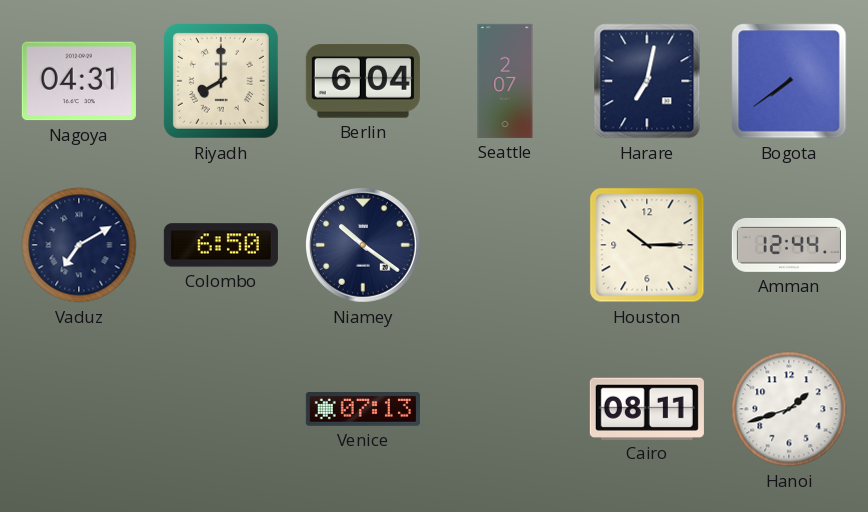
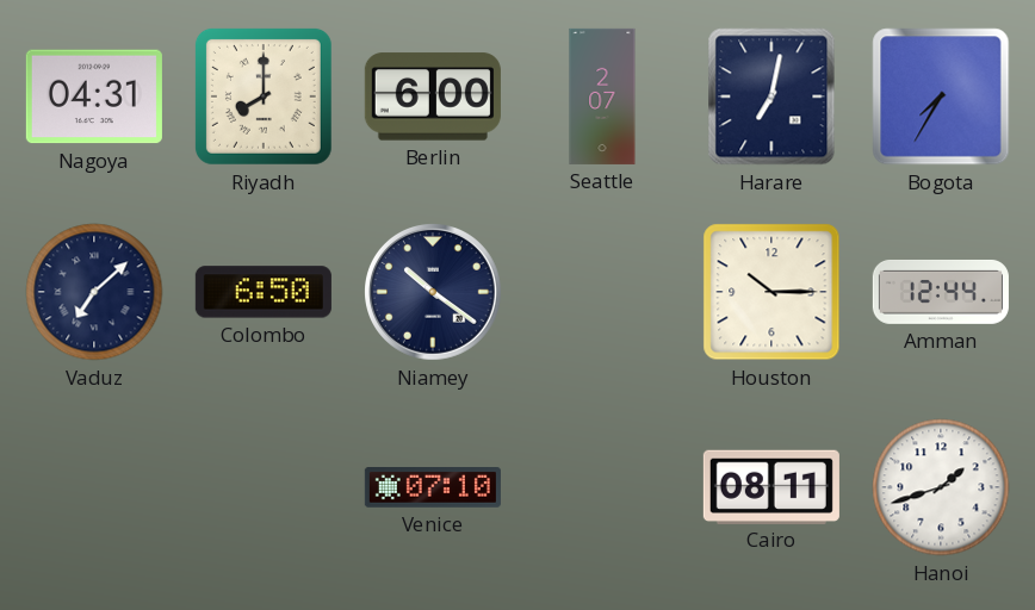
Berlin: 6:04 -> 6:00 (433, 97)
Bogota: 7:39 -> 7:35 (941, 97)
Vaduz: 7:10 -> 7:08 (94, 292)
Venice: 07:13 -> 07:10 (433, 487)
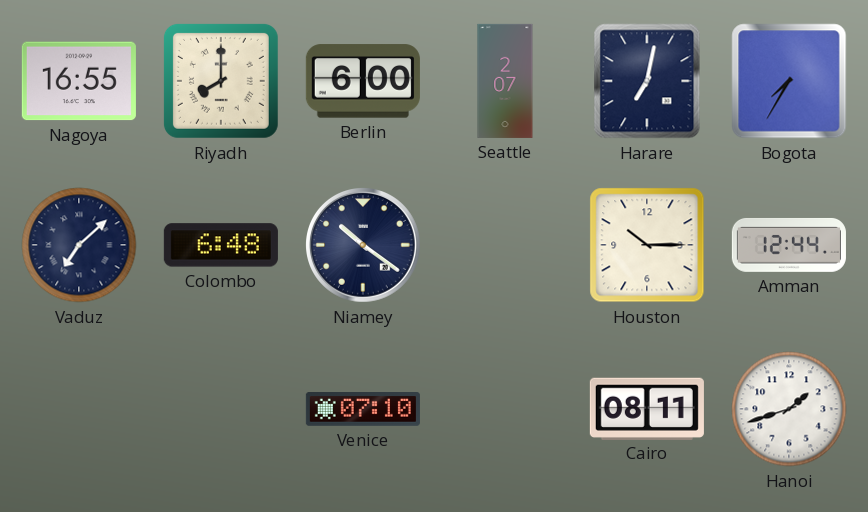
Nagoya: 04:31 -> 16:55 (79, 81)
Colombo: 6:50 -> 6:48 (221, 245)
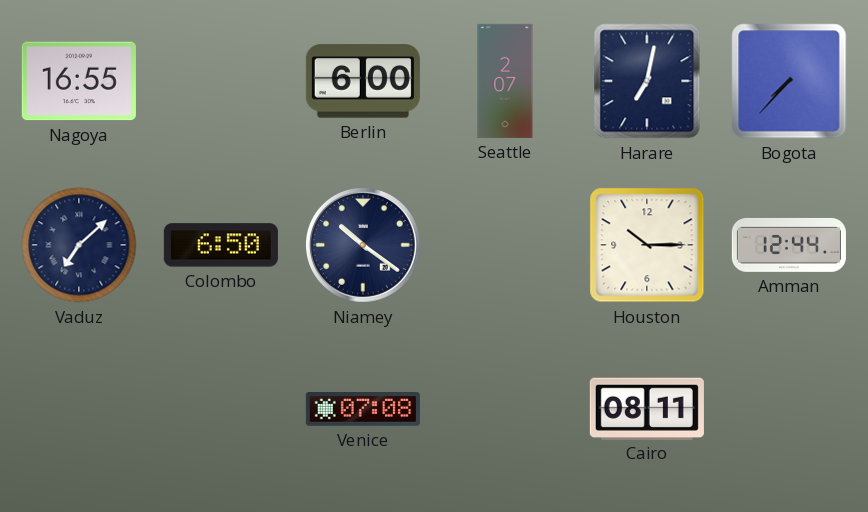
Riyadh: 8:00 -> none (221, 81)
Bogota: 7:35 -> 7:37 (789, 81)
Colombo: 6:48 -> 6:50 (221, 245)
Venice: 07:10 -> 07:08 (363, 409)
Hanoi: 1:42 -> none (789, 409)
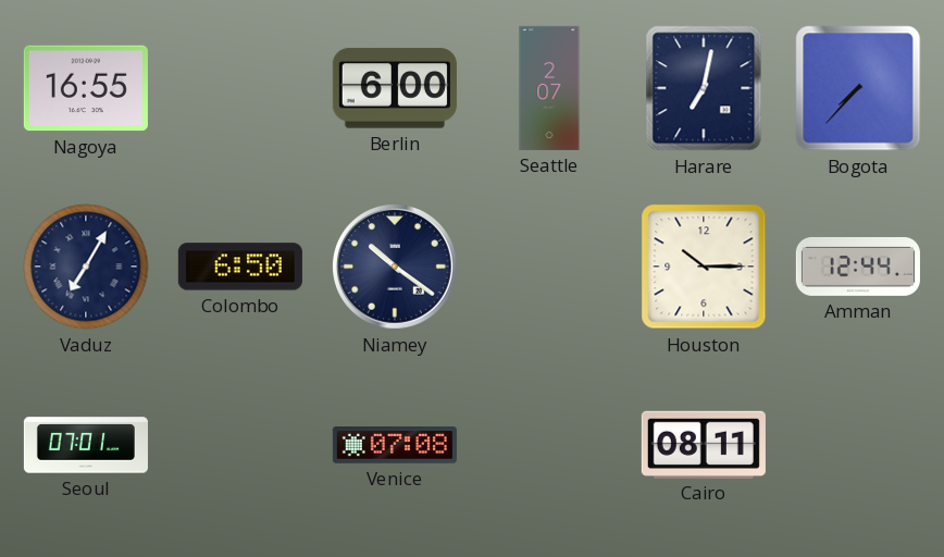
Vaduz: 7:08 -> 7:05 (86, 267)
Seoul: none -> 07:01 (86, 445)
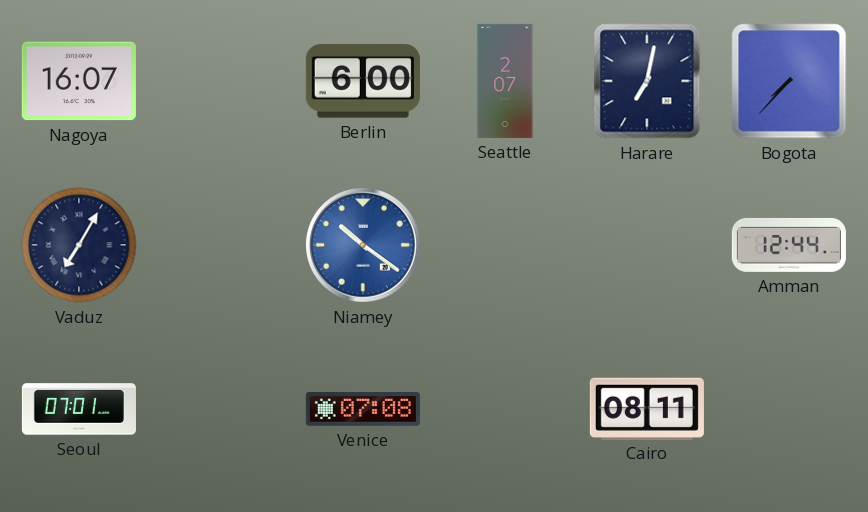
Nagoya: 16:55 -> 16:07 (79, 81)
Colombo: 6:50 -> none (240, 267)
Niamey dial: navy -> blue (364, 246)
Houston: 10:15 -> none (704, 267)
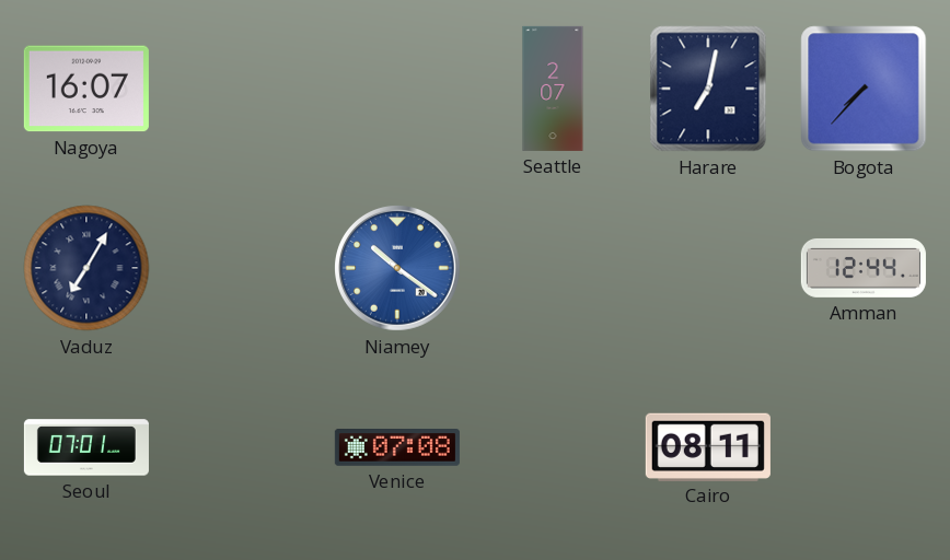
Berlin: 6:00 -> none (363, 81)
